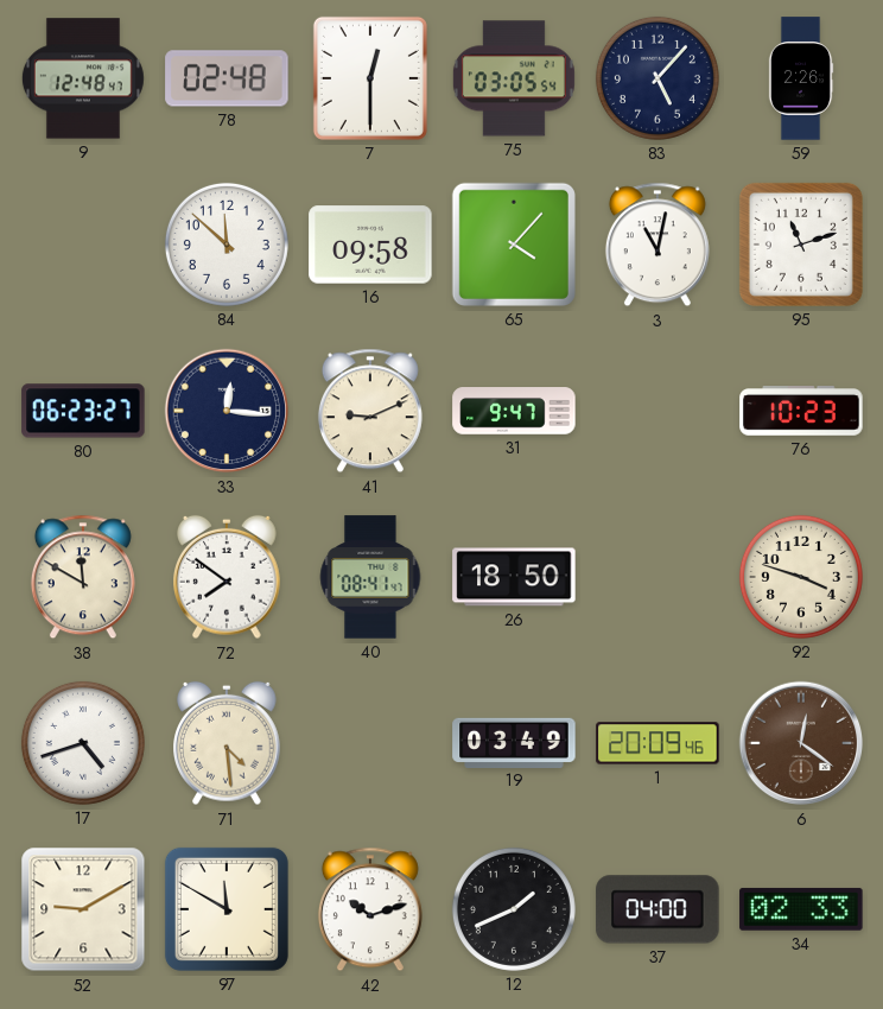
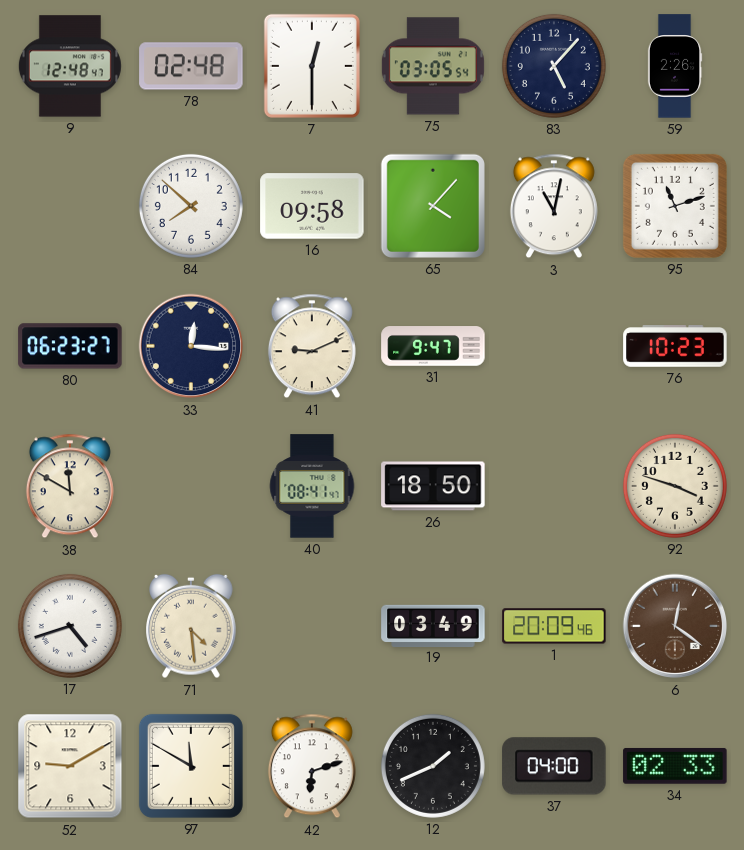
84: 11:52 -> 7:52 (191, 206)
72: 7:51 -> none (228, 577)
42: 10:12 -> 6:12 (312, 766)
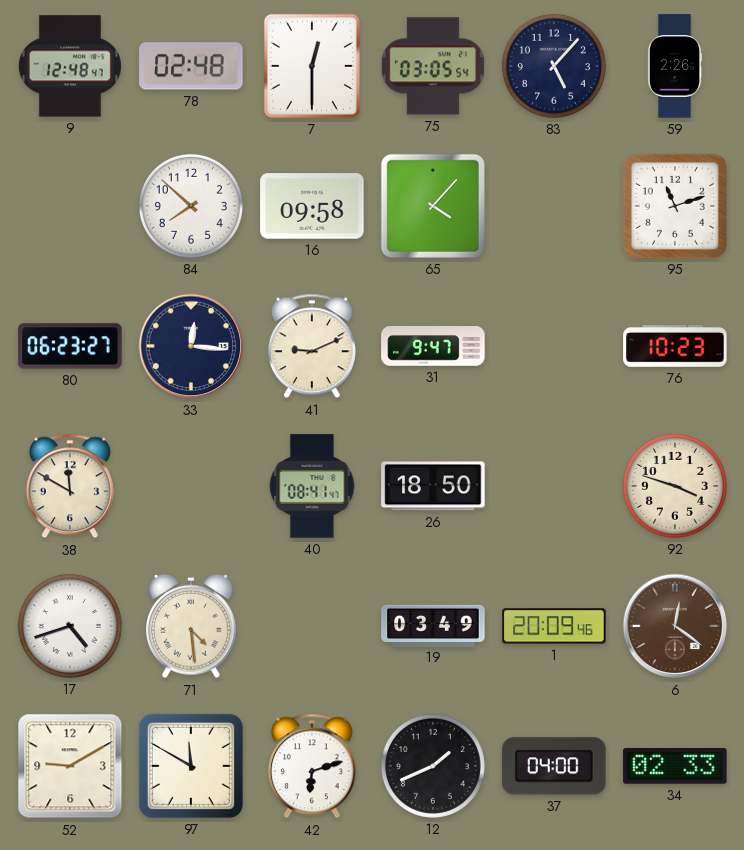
3: 11:02 -> none (554, 206)
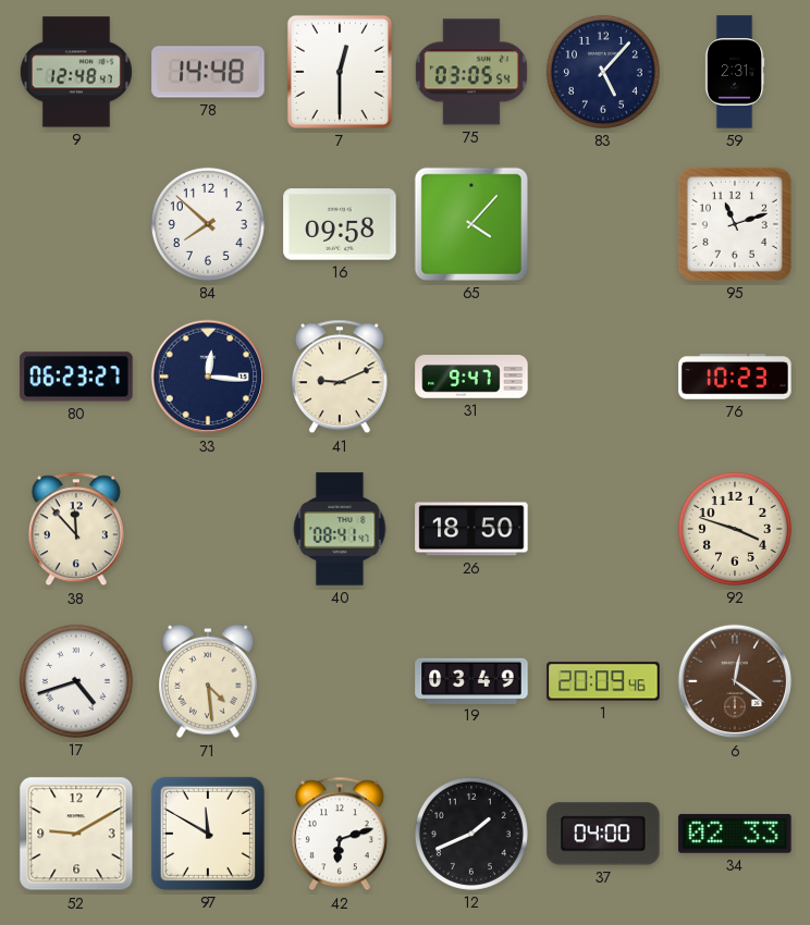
78: 02:48 -> 14:48 (208, 72)
59: 2:26 -> 2:31 (735, 72)
38: 11:50 -> 11:53 (76, 529)
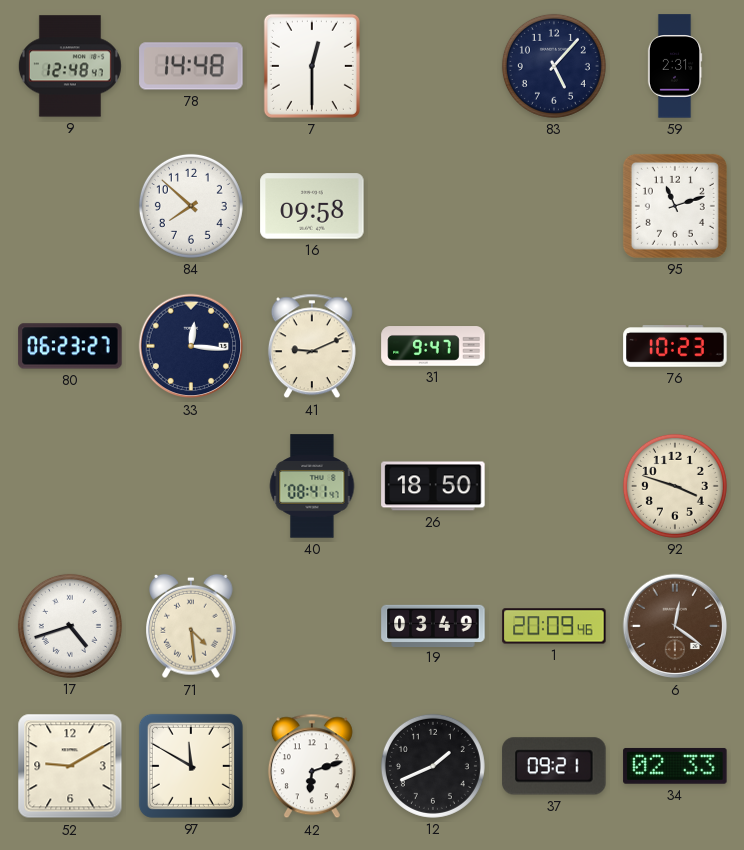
75: 03:05 -> none (471, 72)
65: 4:07 -> none (471, 224)
38: 11:53 -> none (76, 529)
37: 04:00 -> 09:21 (554, 766)
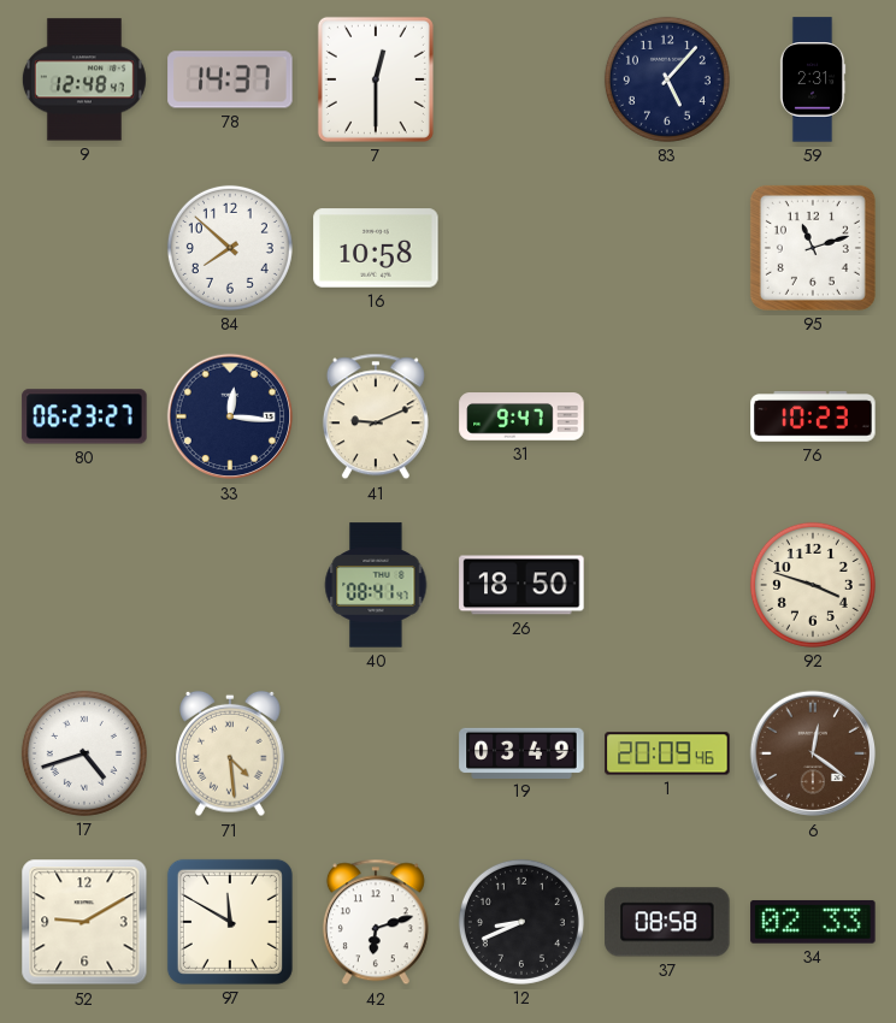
78: 14:48 -> 14:37 (230, 79)
16: 09:58 -> 10:58 (376, 248)
12: 1:41 -> 8:41 (521, 922)
37: 09:21 -> 08:58 (667, 922)
